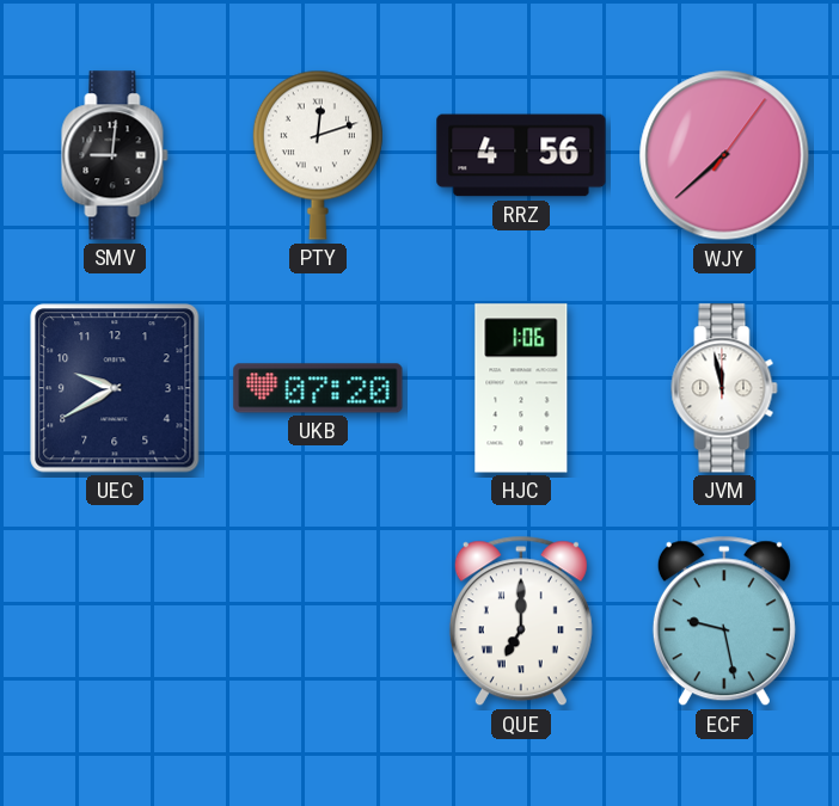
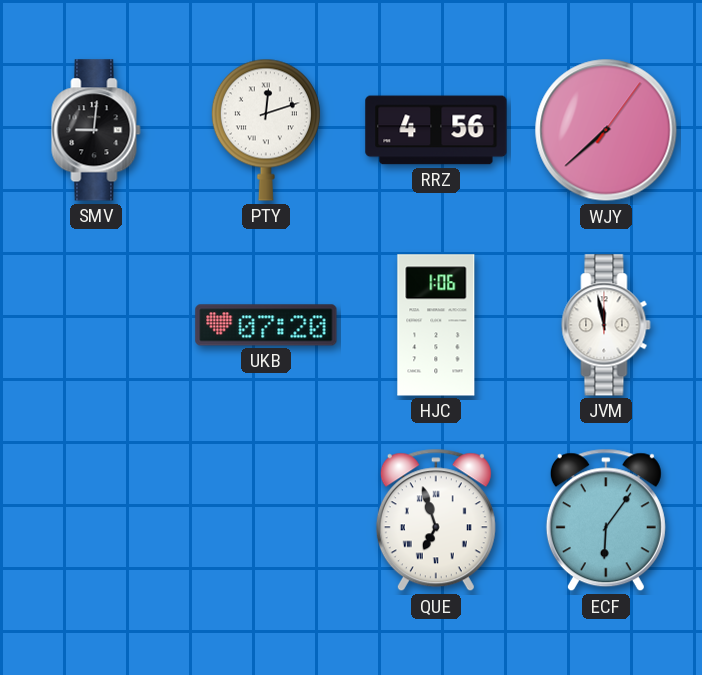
UEC: 9:40 -> none (115, 388)
QUE: 7:00 -> 6:57 (436, 520)
ECF: 9:28 -> 6:06 (606, 520)
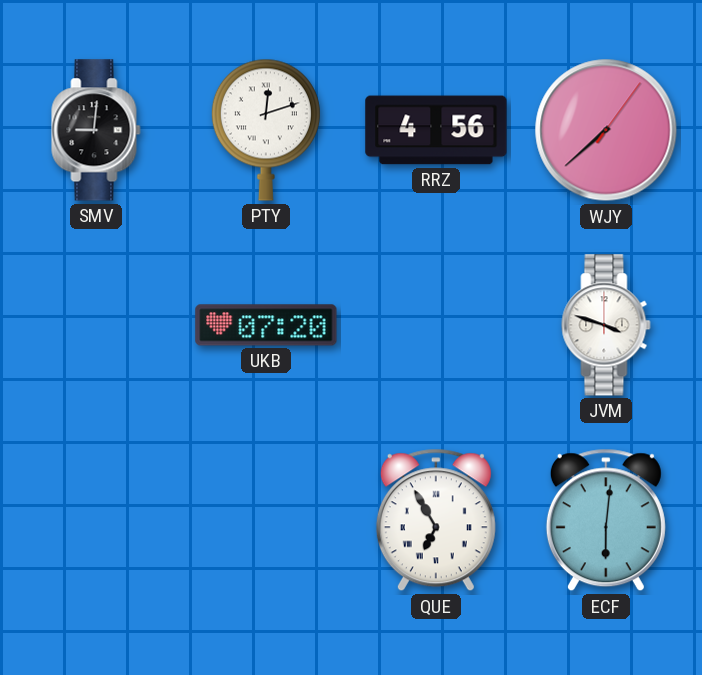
HJC: 1:06 -> none (436, 325)
JVM: 11:58 -> 3:48 (606, 325)
QUE: 6:57 -> 6:55 (436, 520)
ECF: 6:06 -> 6:01 (606, 520)
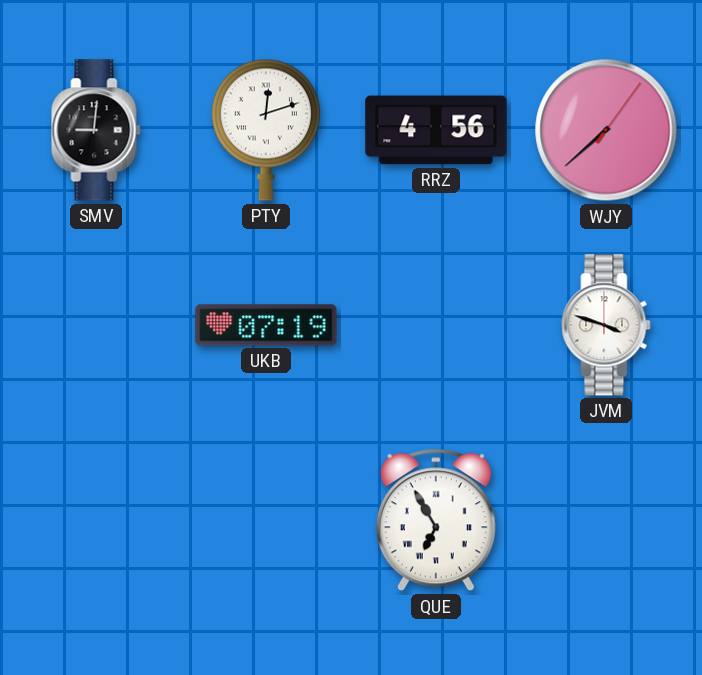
UKB: 07:20 -> 07:19 (266, 325)
ECF: 6:01 -> none (606, 520)
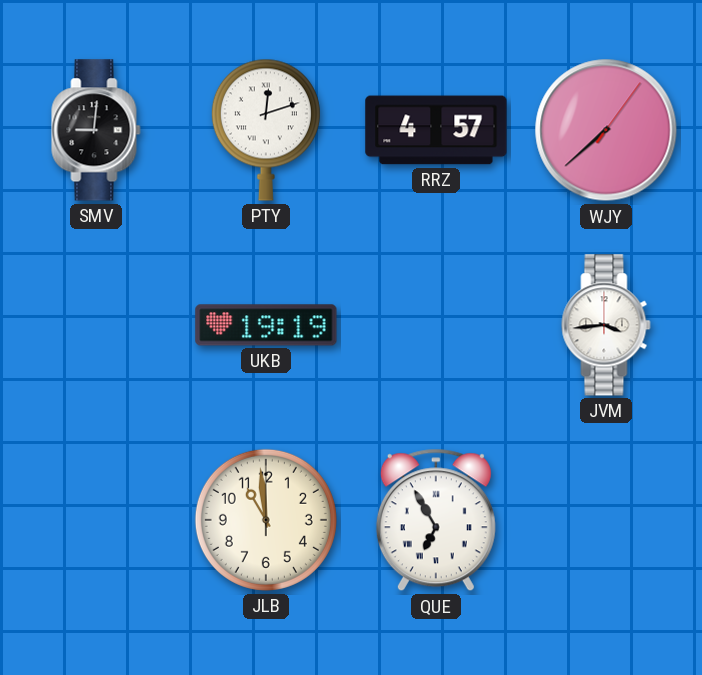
RRZ: 4:56 -> 4:57 (436, 130)
UKB: 07:19 -> 19:19 (266, 325)
JVM: 3:48 -> 3:44 (606, 325)
JLB: none -> 10:59 (266, 520)
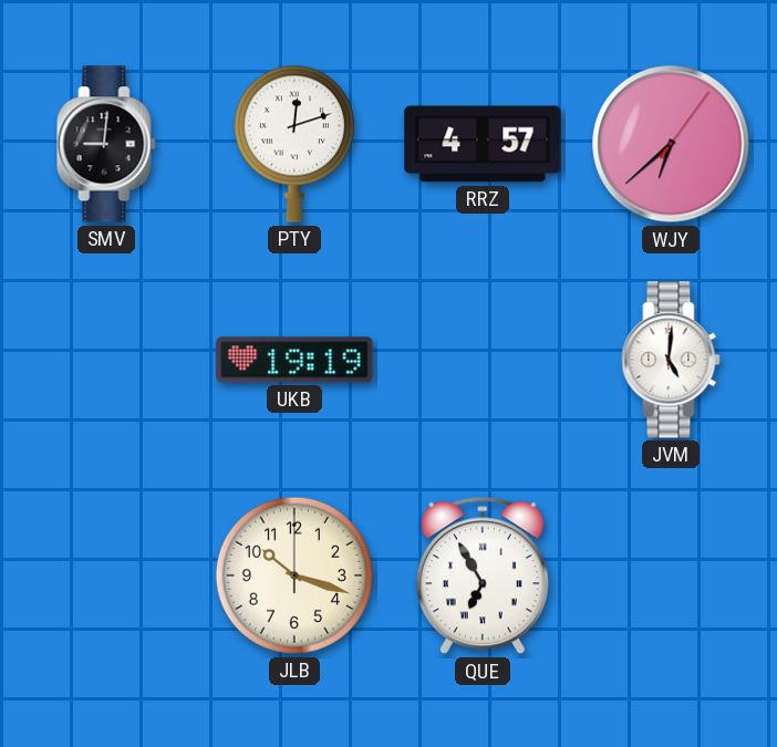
WJY: 7:38 -> 6:38 (671, 144)
JVM: 3:44 -> 5:01 (671, 360)
JLB: 10:59 -> 10:18 (294, 575)
